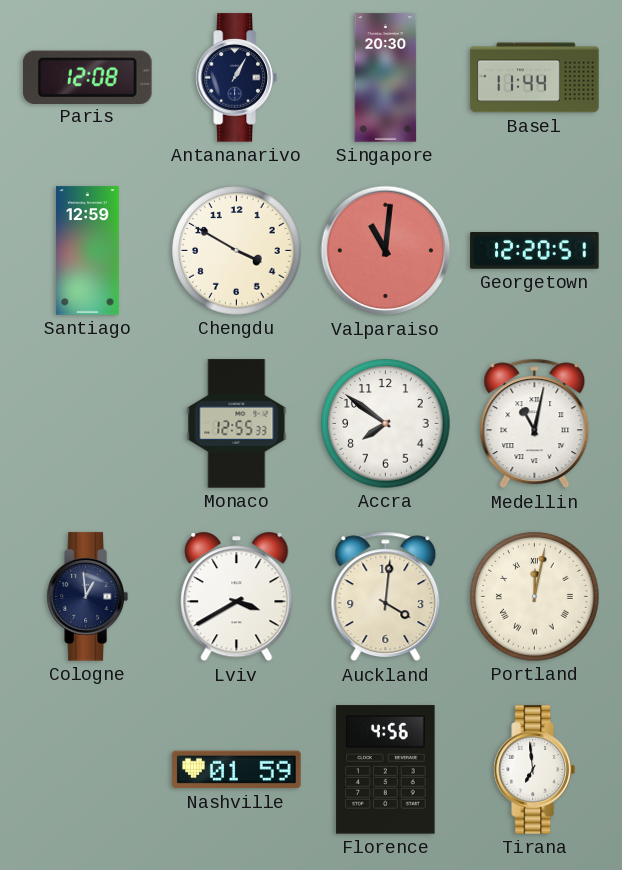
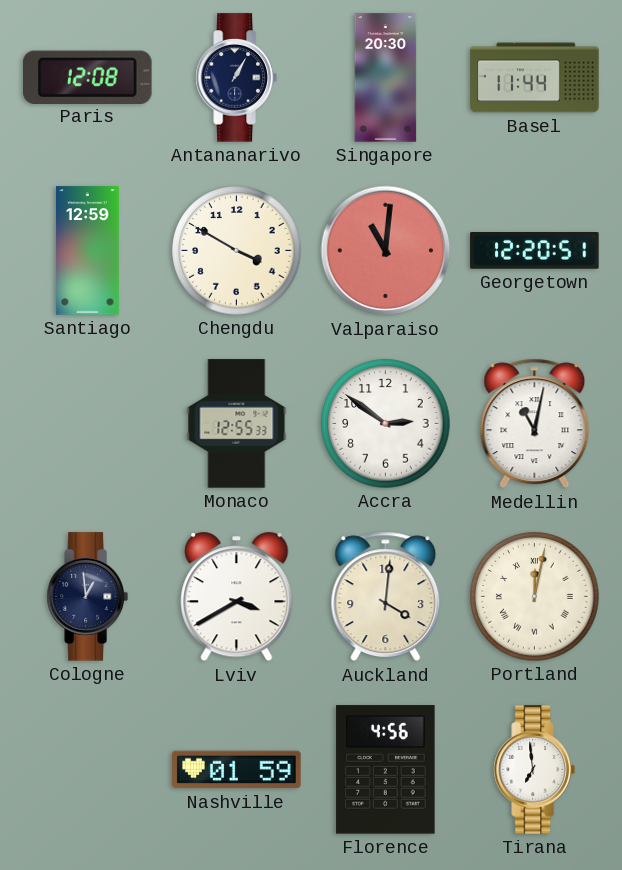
Accra: 7:51 -> 2:51 (386, 424)
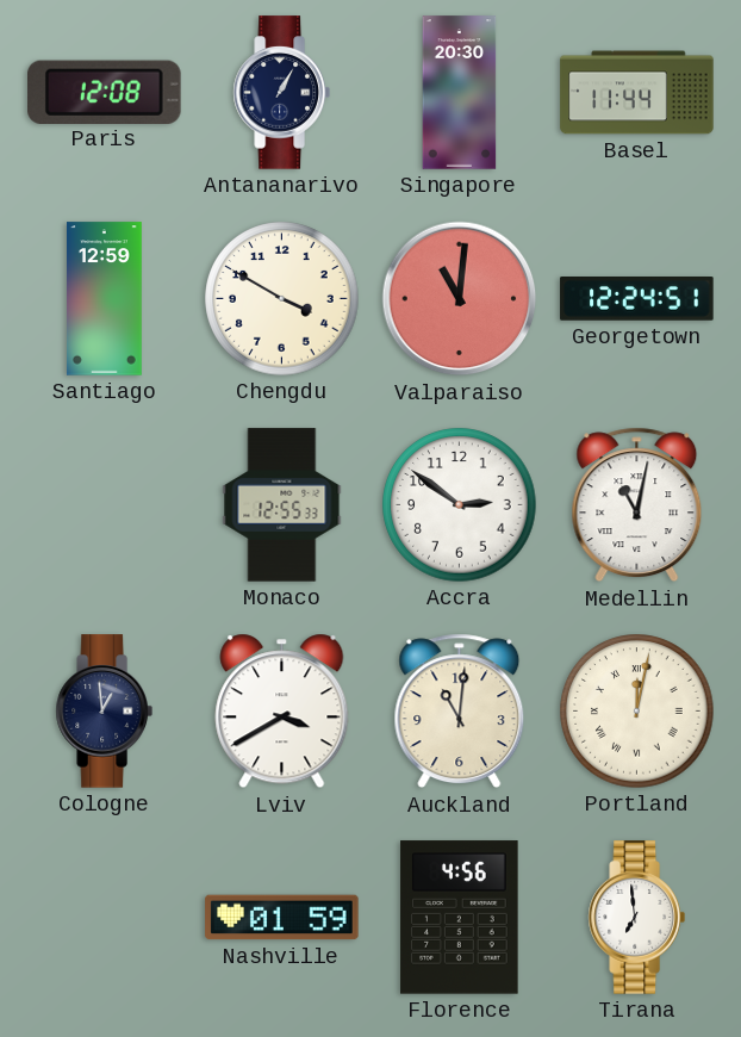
Georgetown: 12:20 -> 12:24 (637, 299)
Auckland: 4:01 -> 11:01 (460, 712)
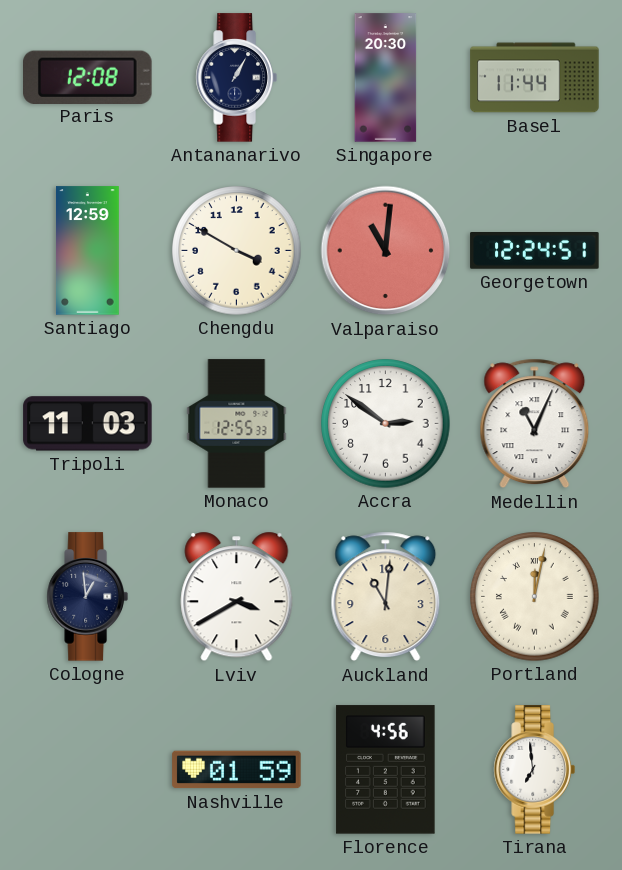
Tripoli: none -> 11:03 (88, 424)
Medellin: 11:02 -> 11:04 (535, 424)
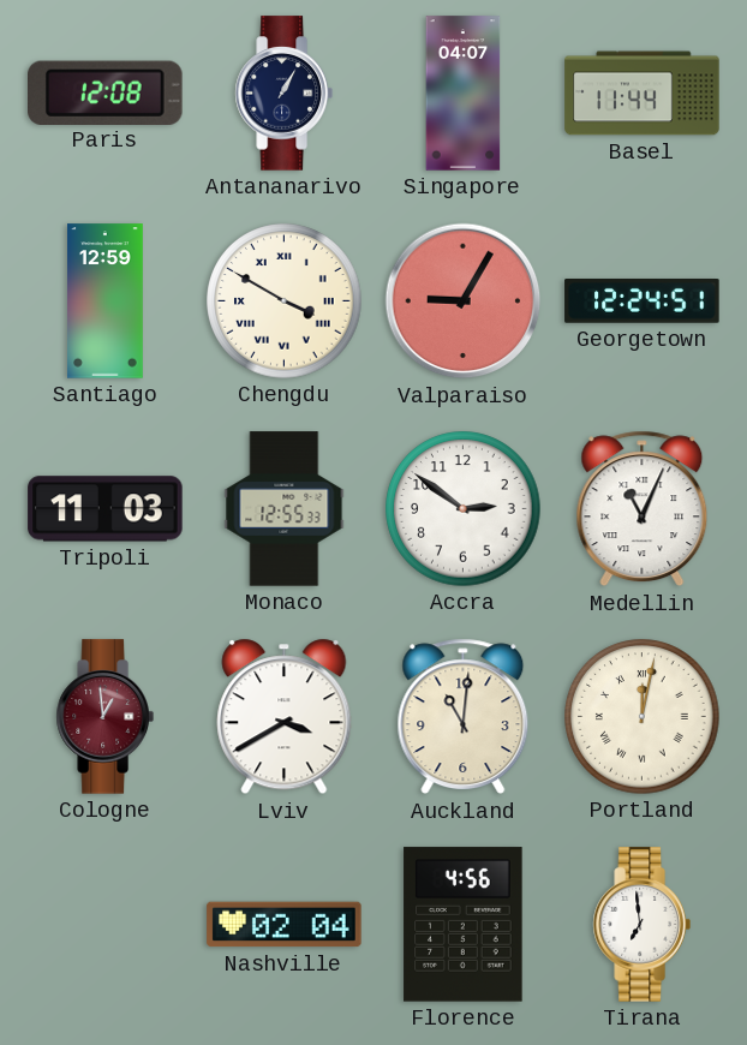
Singapore: 20:30 -> 04:07 (464, 94)
Chengdu numerals: Arabic -> Roman (285, 301)
Valparaiso: 11:01 -> 9:05 (464, 301)
Cologne dial: navy -> burgundy (104, 717)
Nashville: 01:59 -> 02:04 (285, 925)
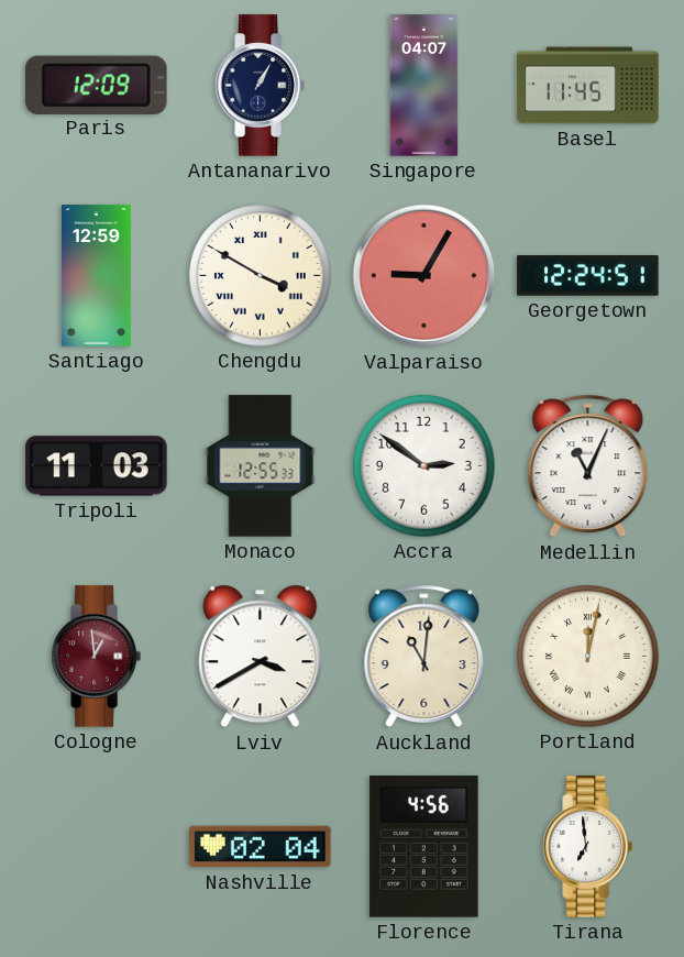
Paris: 12:08 -> 12:09 (97, 85)
Basel: 11:44 -> 11:45 (588, 86)
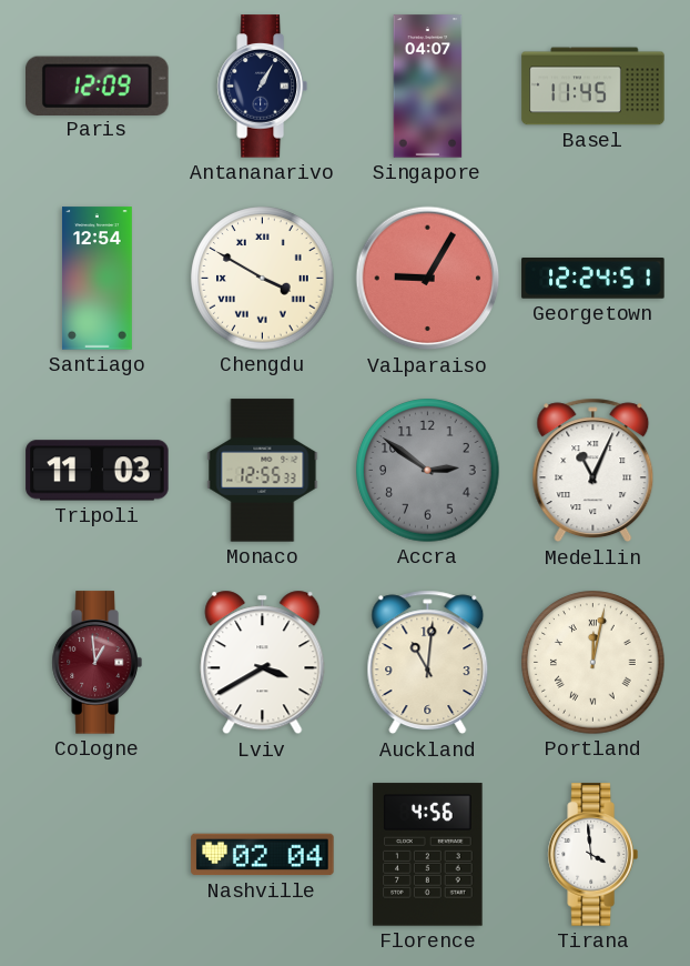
Santiago: 12:59 -> 12:54 (98, 279)
Accra dial: white -> grey (428, 471)
Tirana: 6:59 -> 3:59 (592, 855)
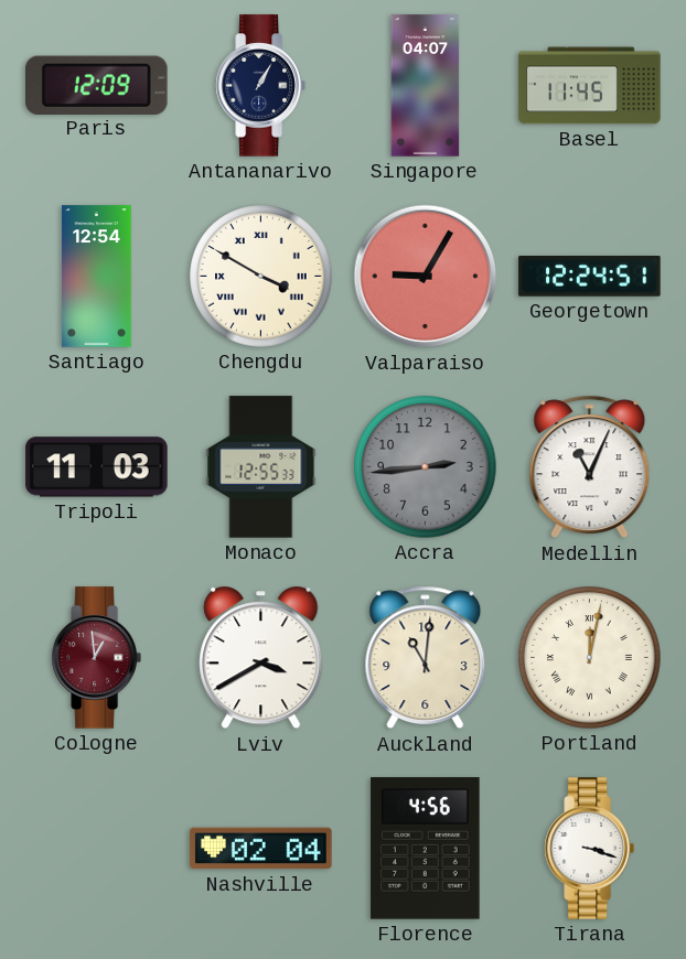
Accra: 2:51 -> 2:44 (426, 467)
Tirana: 3:59 -> 3:18 (589, 849)
